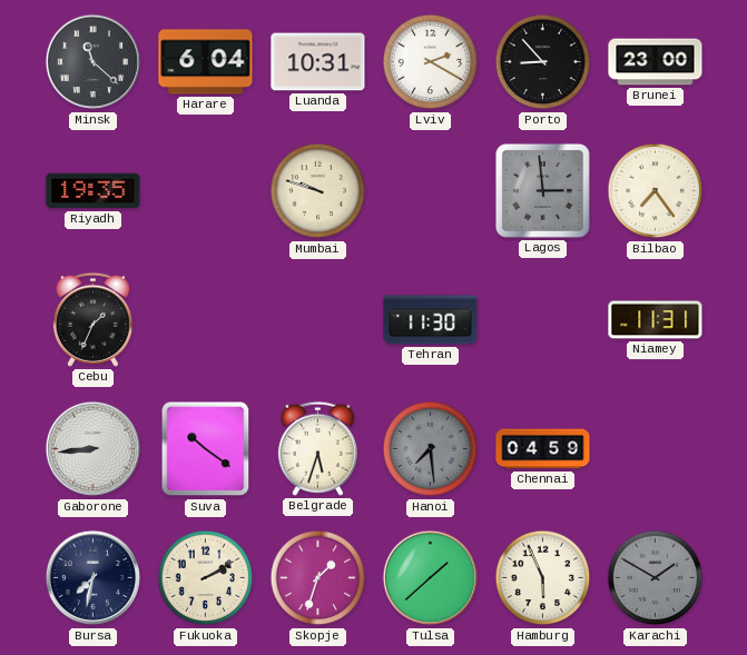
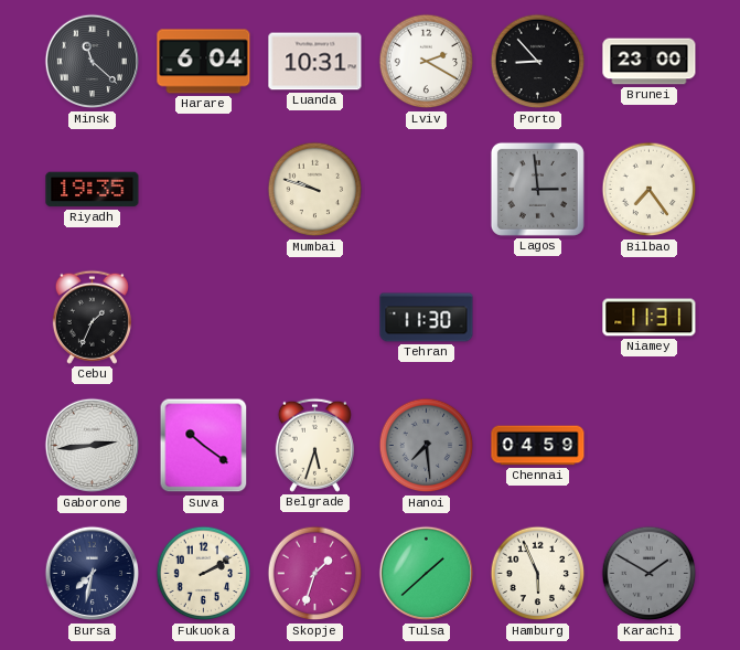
Gaborone: 8:44 -> 2:44 (93, 446)
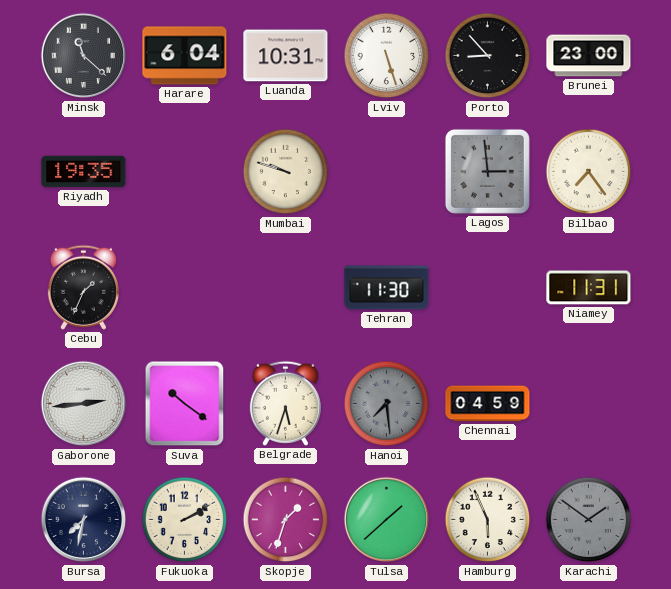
Lviv: 2:20 -> 5:27 (387, 56)
Karachi: 1:50 -> 1:51 (589, 520)
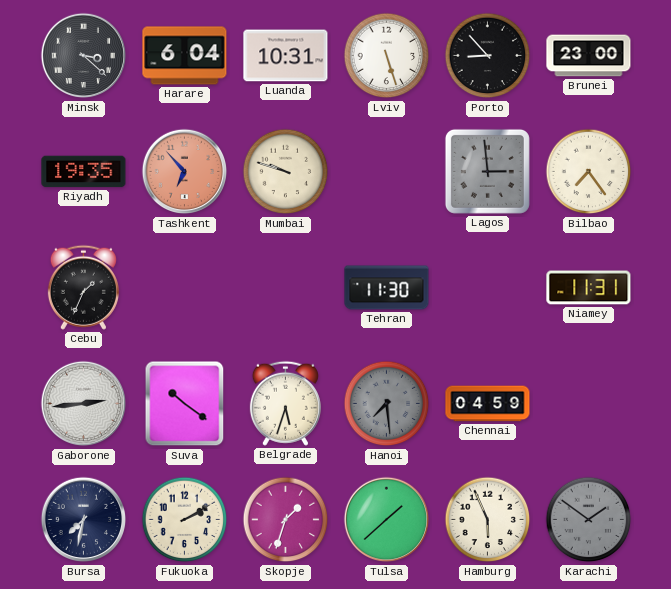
Minsk: 11:22 -> 3:22 (84, 56)
Tashkent: none -> 6:53 (185, 172)
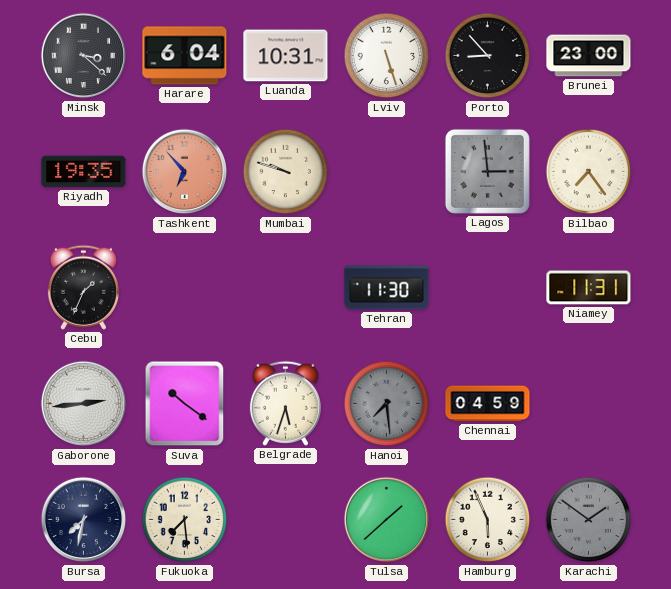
Fukuoka: 2:10 -> 7:29 (185, 520)
Skopje: 1:33 -> none (286, 520)
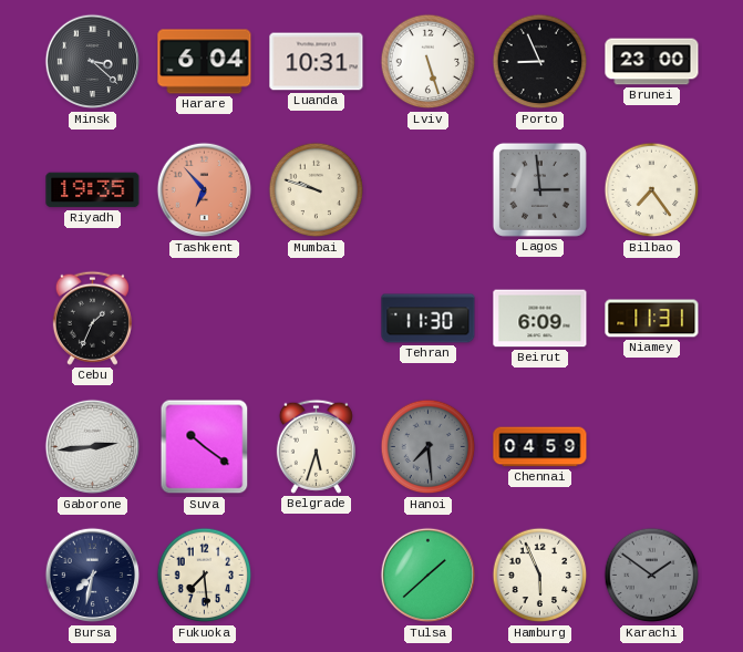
Porto: 8:53 -> 8:56 (540, 62)
Beirut: none -> 6:09 (540, 319)
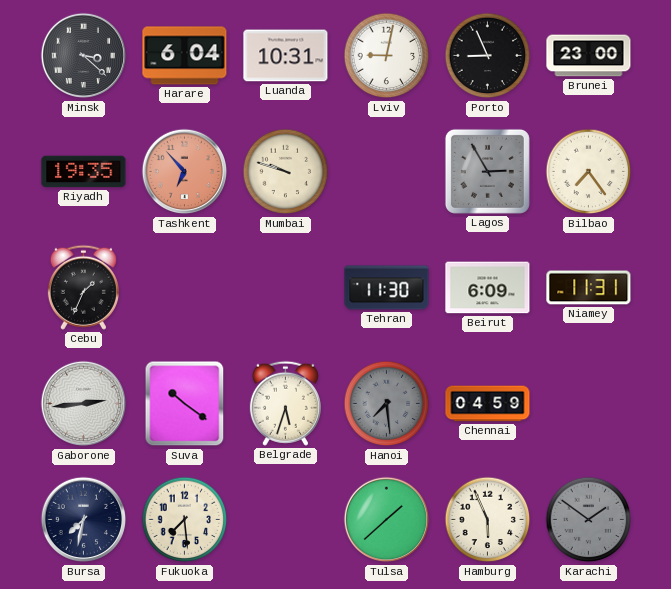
Lviv: 5:27 -> 9:02 (387, 56)
Lagos: 2:59 -> 2:55 (487, 171)
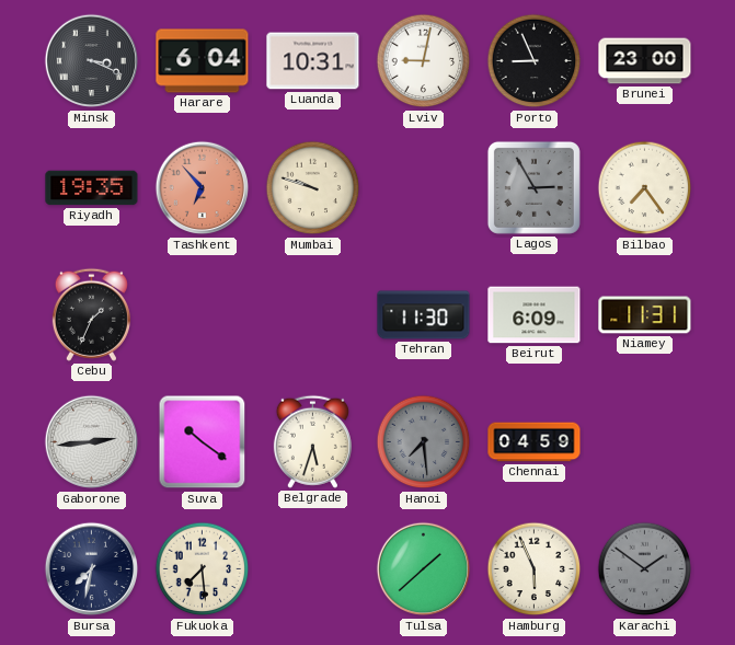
Minsk: 3:22 -> 3:19 (92, 61)
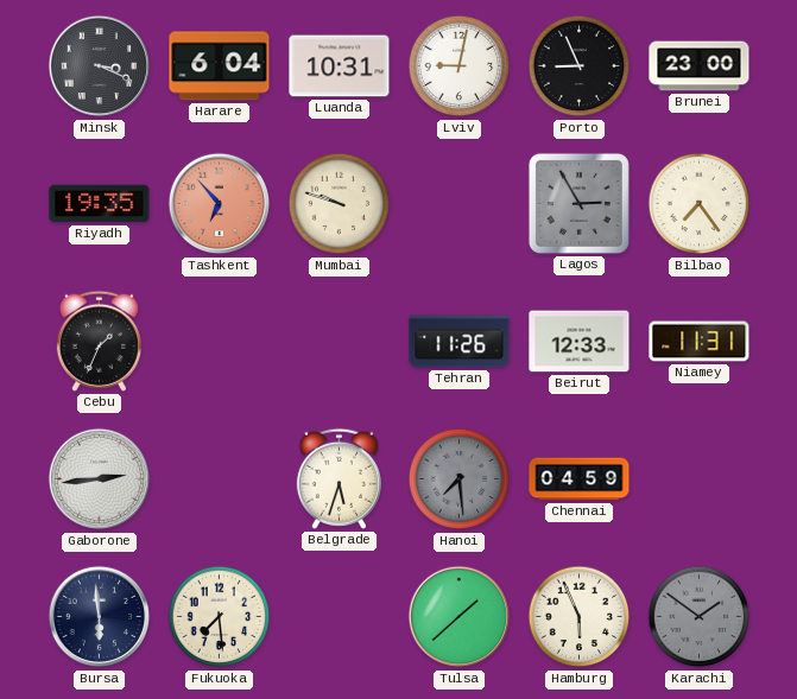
Tehran: 11:30 -> 11:26 (460, 342)
Beirut: 6:09 -> 12:33 (580, 342)
Suva: 10:21 -> none (203, 442)
Bursa: 7:32 -> 5:59 (100, 617)
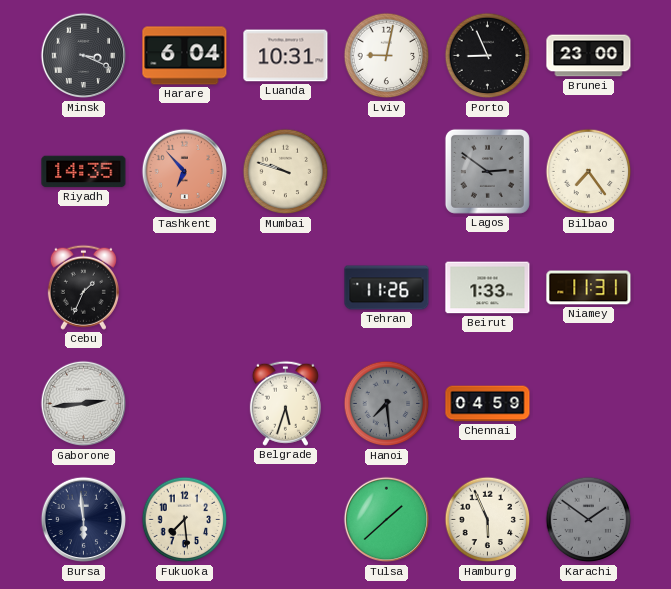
Riyadh: 19:35 -> 14:35 (84, 172)
Lagos: 2:55 -> 2:51 (487, 171)
Beirut: 12:33 -> 1:33 (488, 288)
